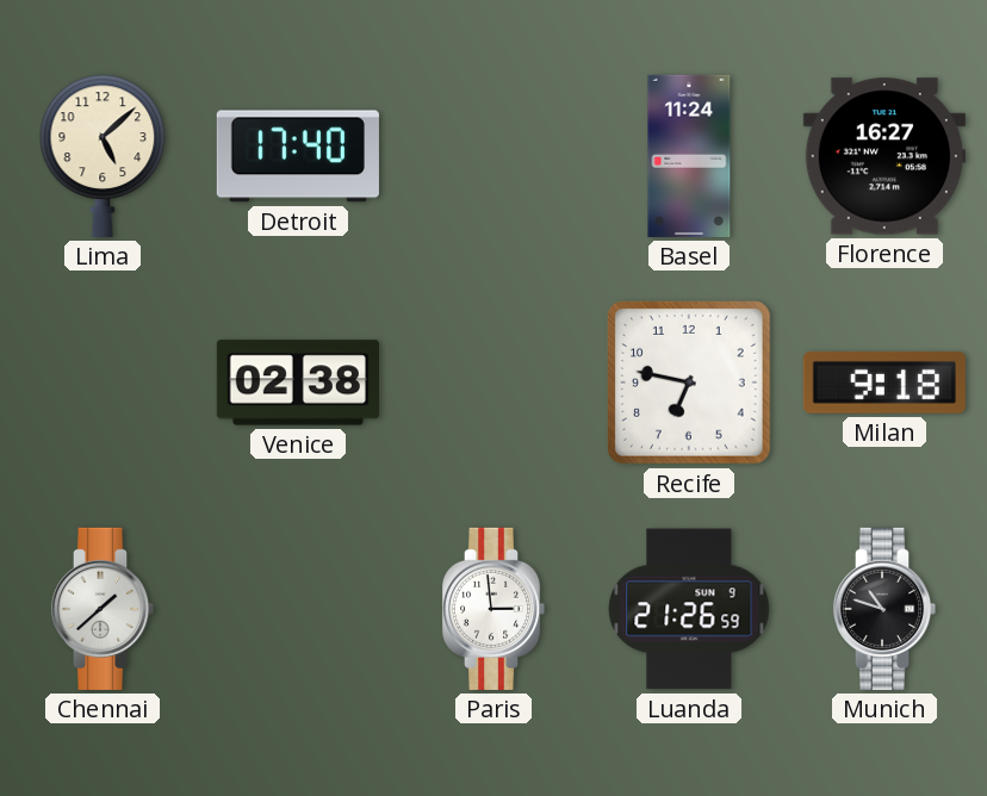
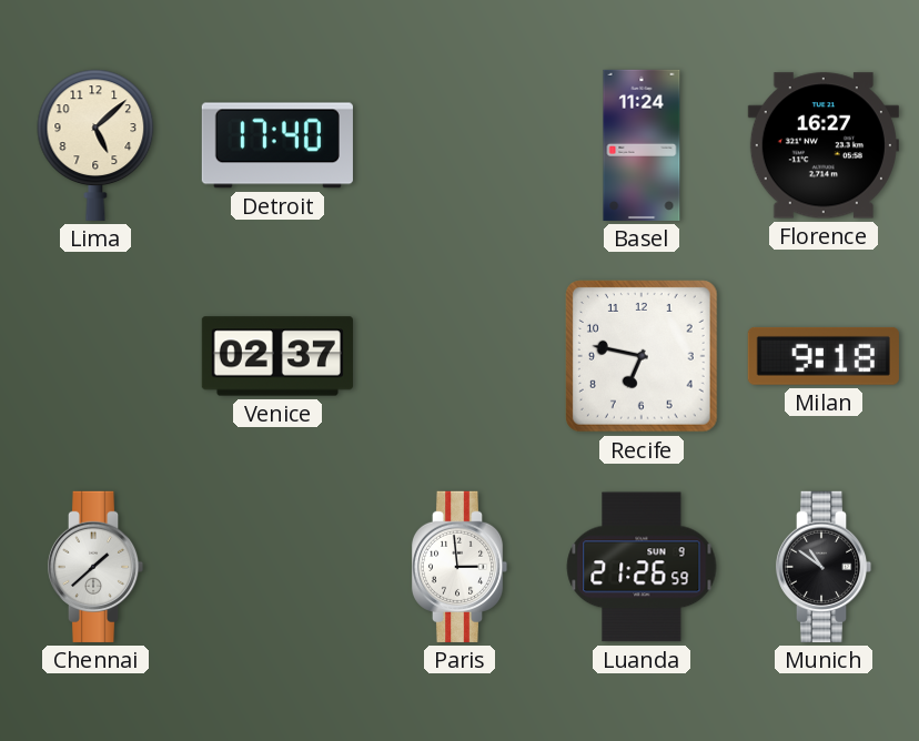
Venice: 02:38 -> 02:37 (277, 356)
Munich: 10:48 -> 10:51 (824, 567)
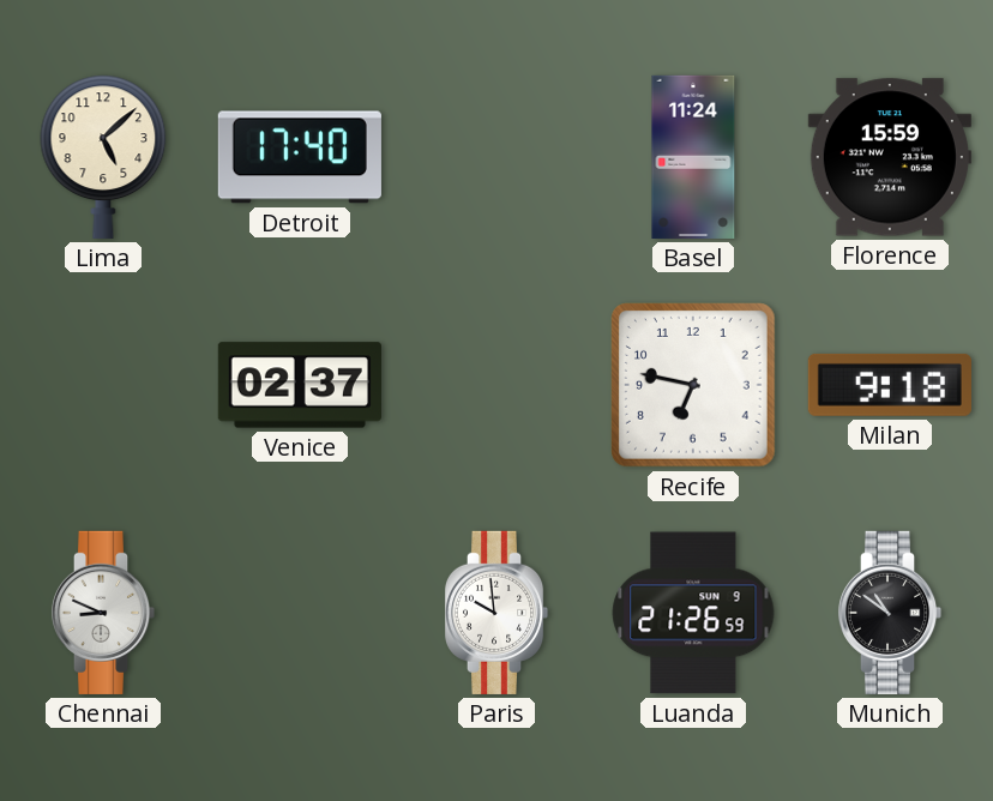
Florence: 16:27 -> 15:59 (890, 157)
Chennai: 1:38 -> 8:49 (103, 613)
Paris: 2:59 -> 9:59 (496, 613)
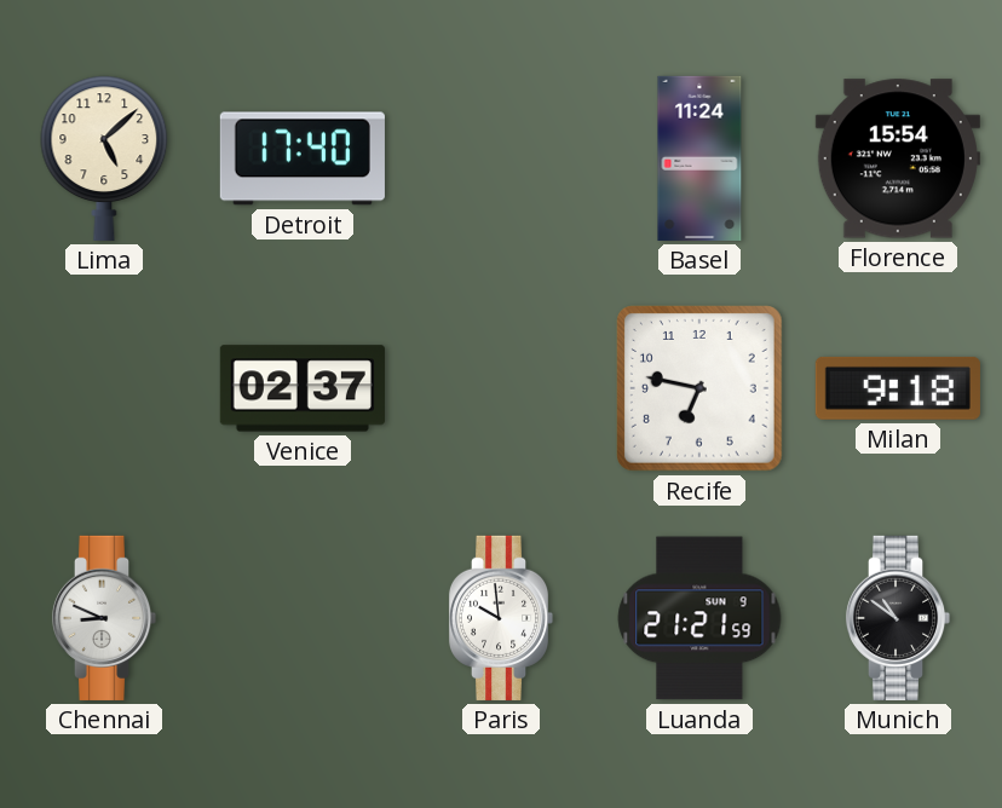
Florence: 15:59 -> 15:54 (898, 158)
Luanda: 21:26 -> 21:21 (699, 618)
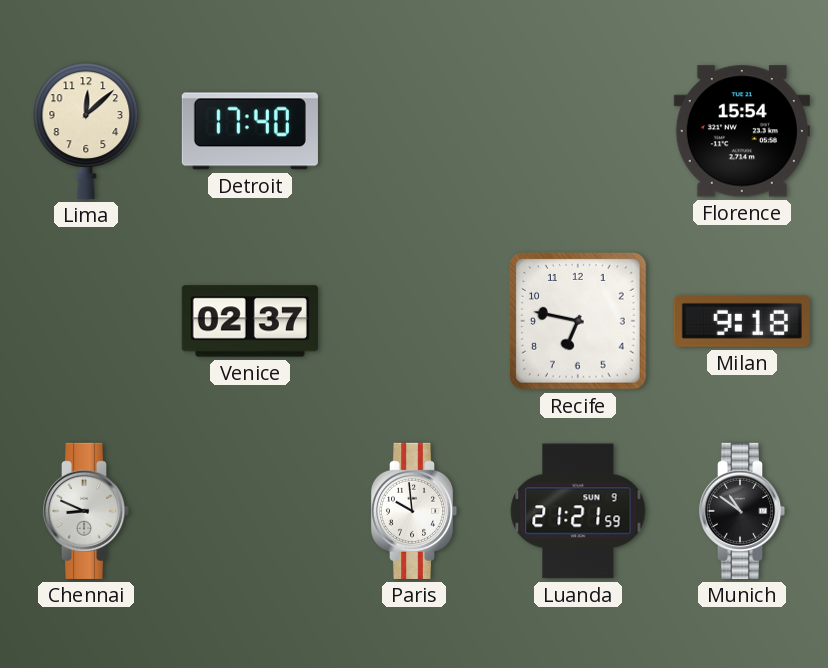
Lima: 5:08 -> 12:08 (86, 131)
Basel: 11:24 -> none (699, 158)
